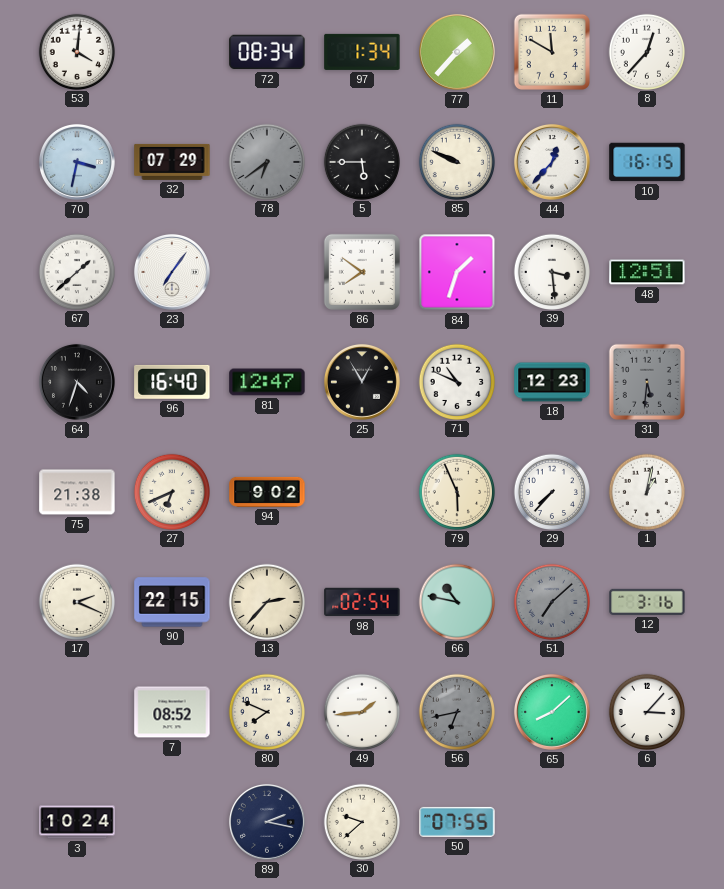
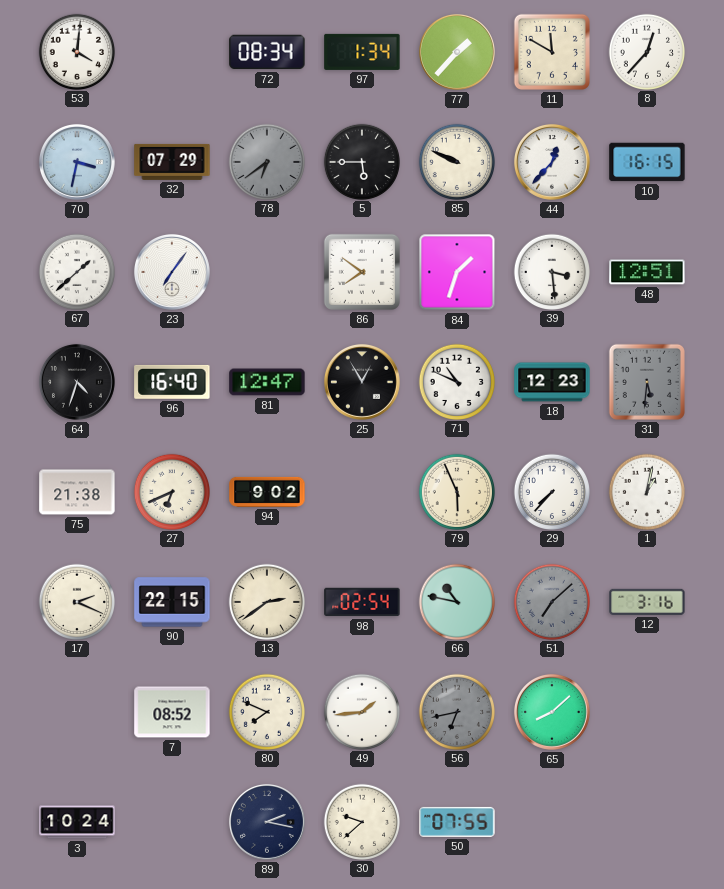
13: 2:37 -> 2:39 (266, 601)
6: 3:07 -> none (646, 711)
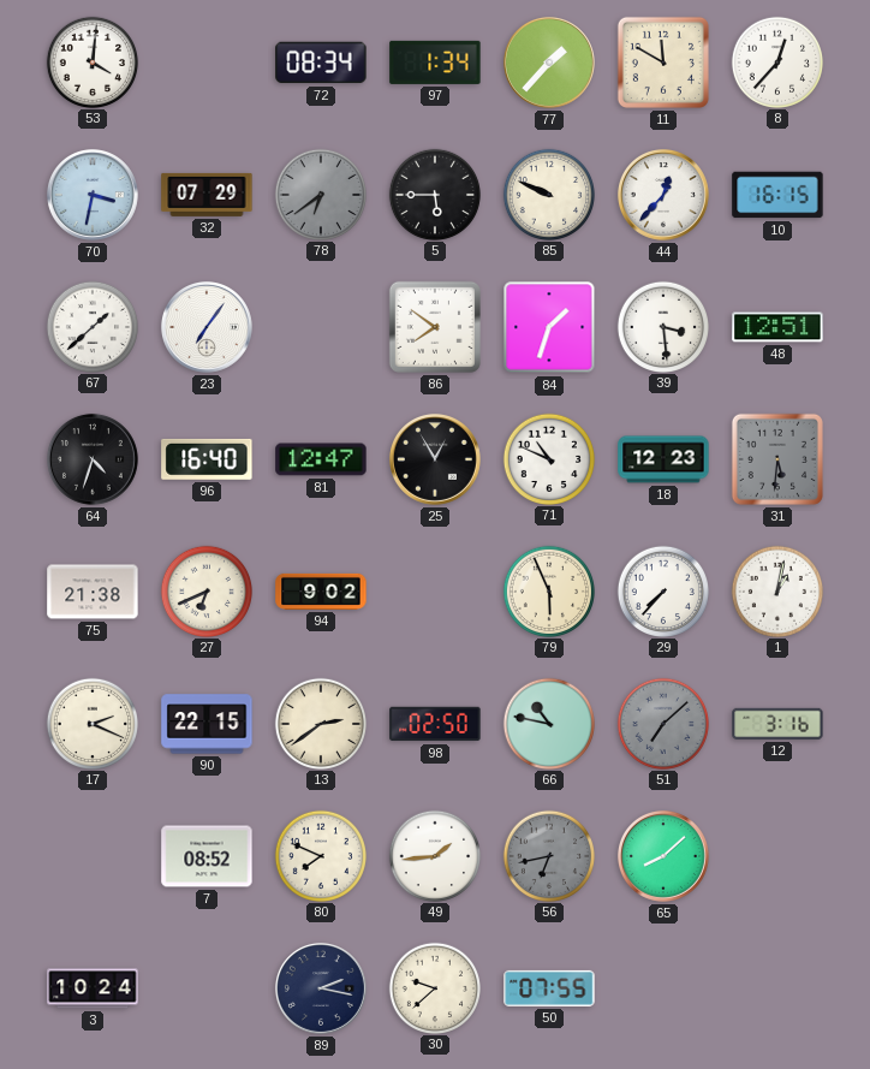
98: 02:54 -> 02:50 (435, 724)
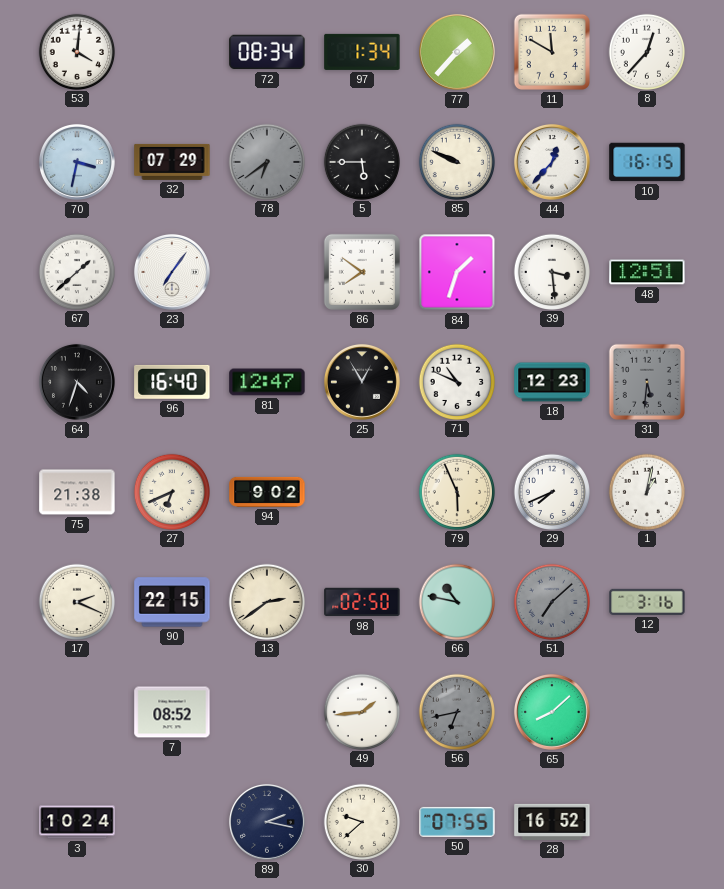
29: 7:37 -> 7:41 (551, 491)
80: 7:49 -> none (320, 855)
28: none -> 16:52 (552, 822)
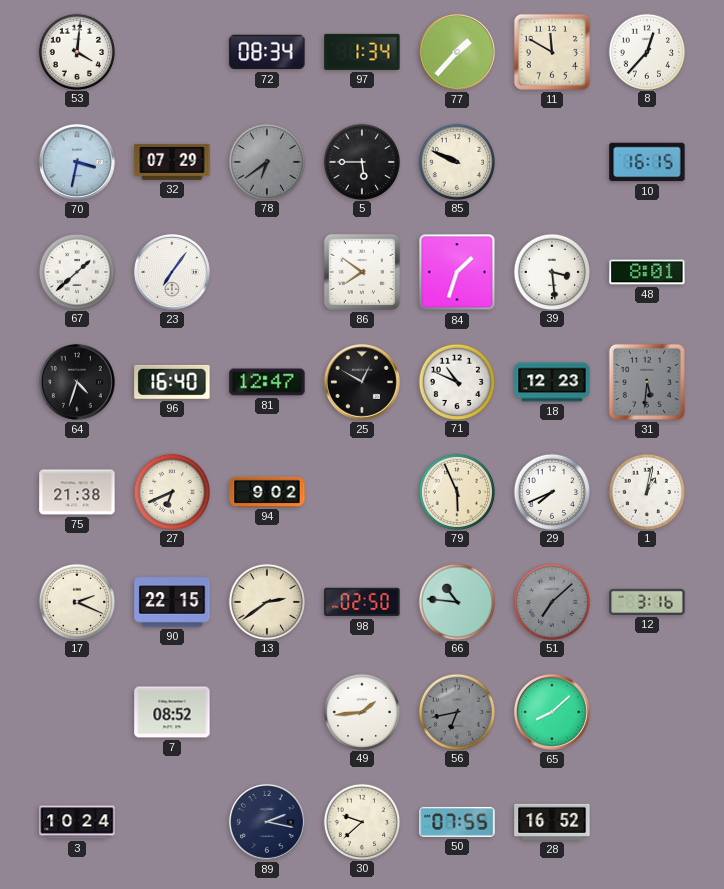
44: 12:37 -> none (552, 162)
48: 12:51 -> 8:01 (647, 272)
25: 12:55 -> 12:50 (362, 382)
66: 10:47 -> 10:46 (456, 601)
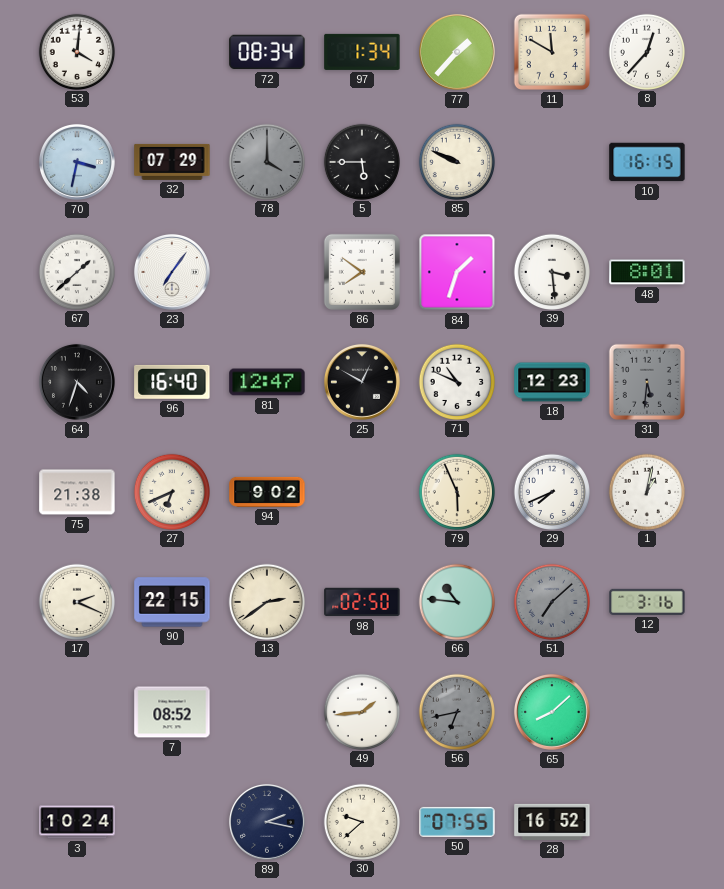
78: 6:39 -> 4:00 (266, 161)
